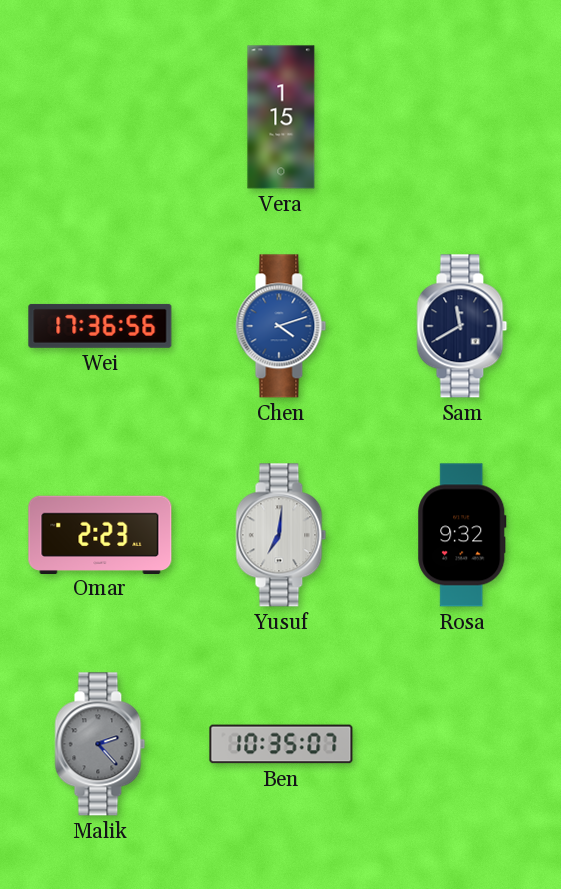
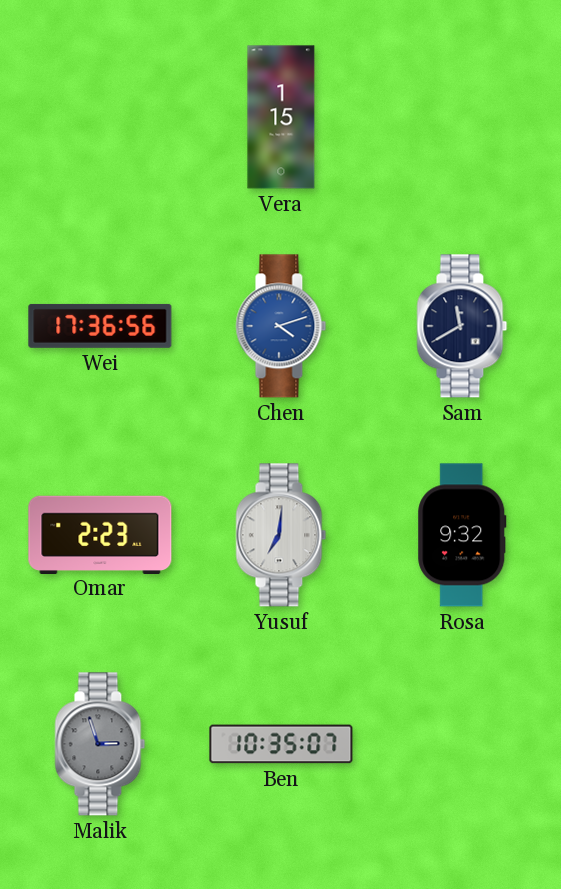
Malik: 2:23 -> 2:57 (100, 744)
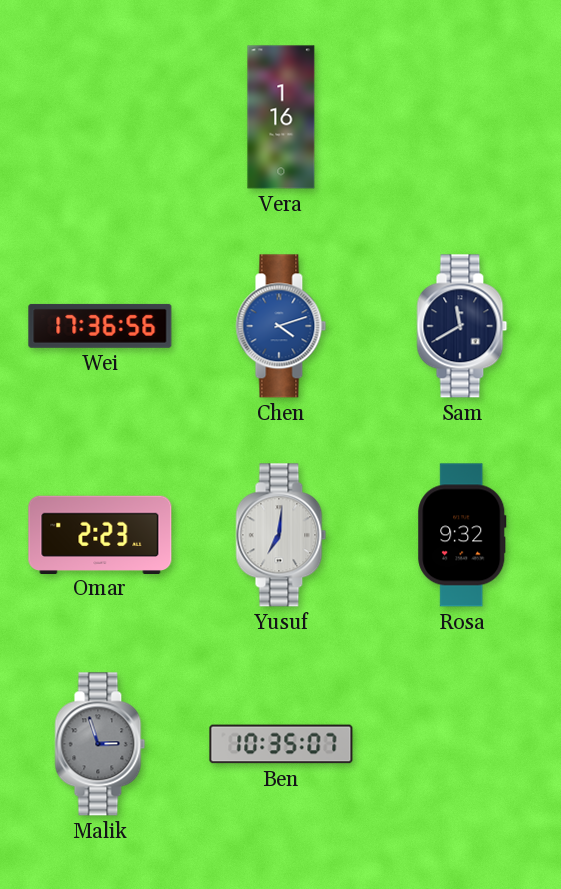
Vera: 1:15 -> 1:16 (281, 117)
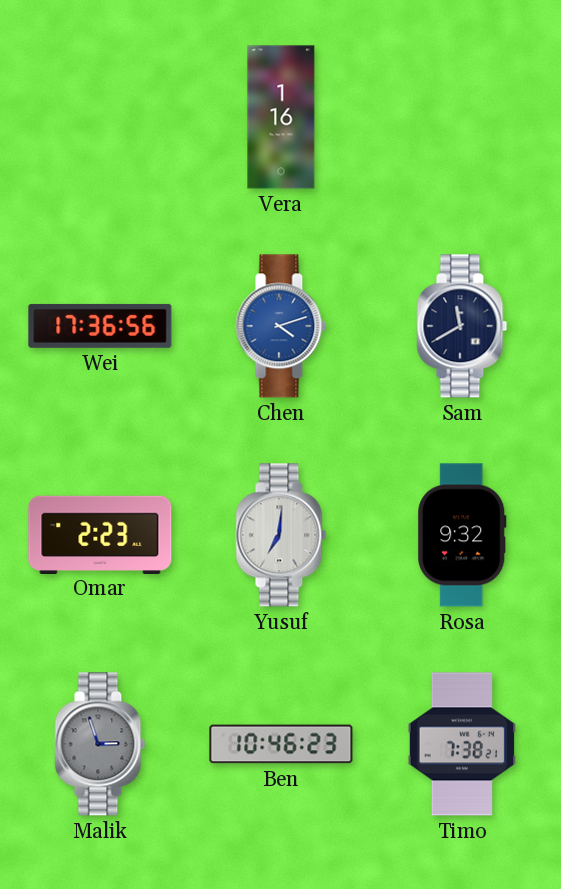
Ben: 10:35 -> 10:46 (281, 744)
Timo: none -> 7:38 (462, 744)
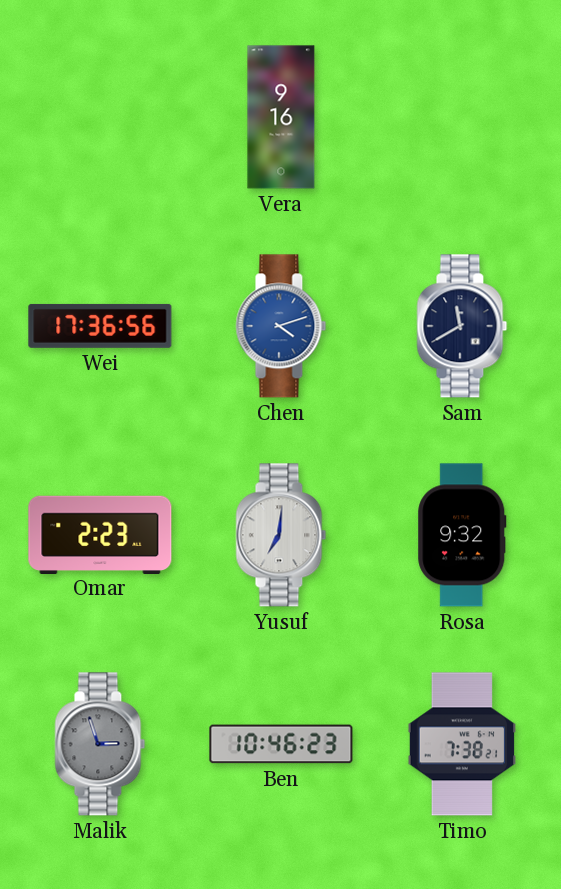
Vera: 1:16 -> 9:16 (281, 117)
